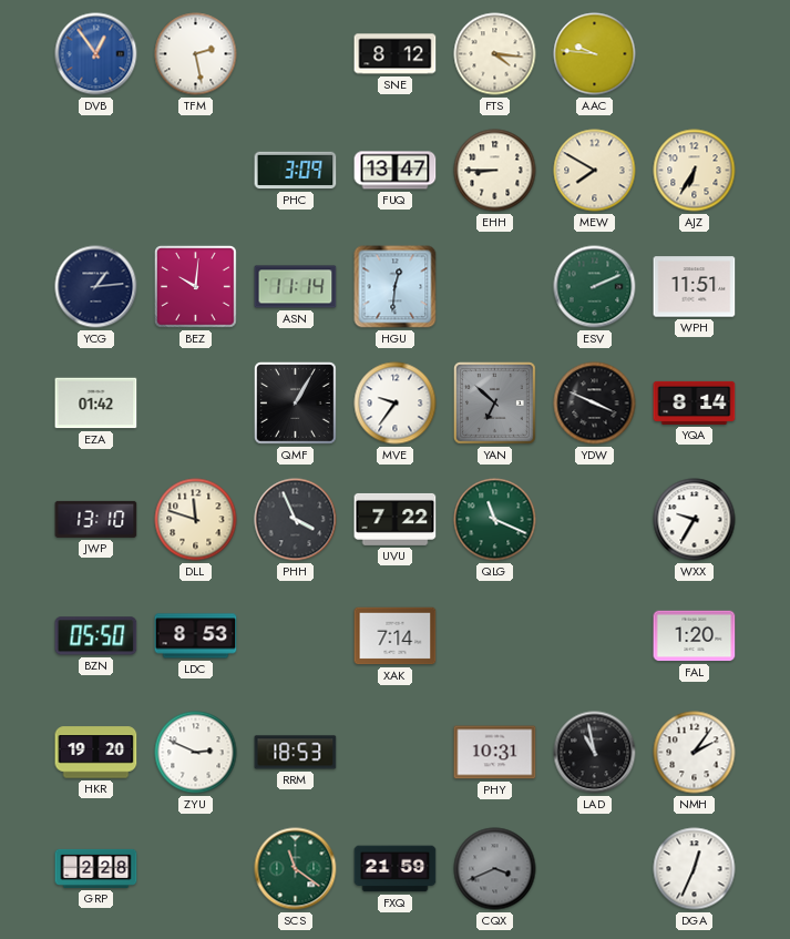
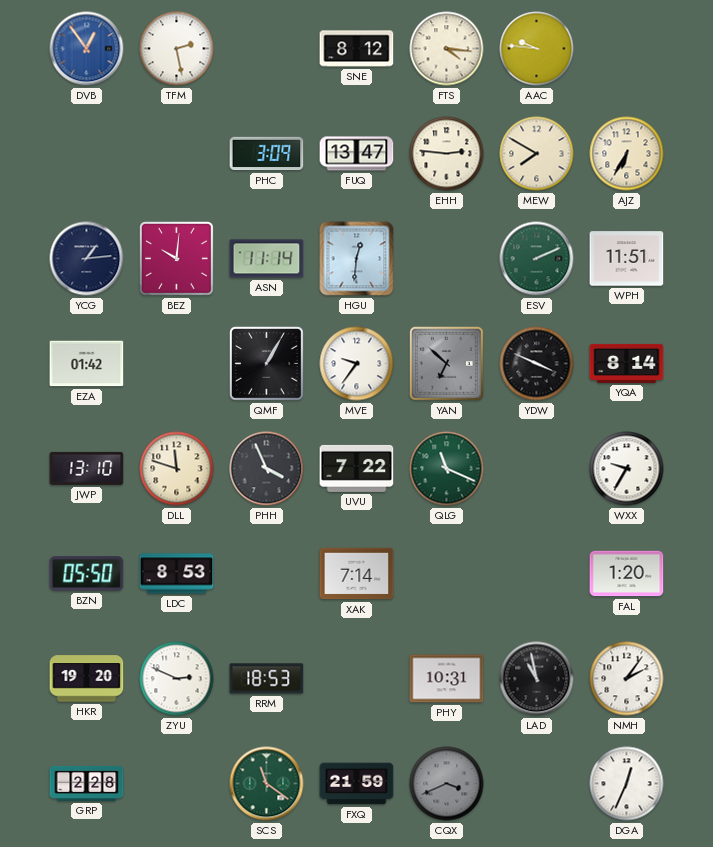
EHH: 8:45 -> 2:46 (447, 154)
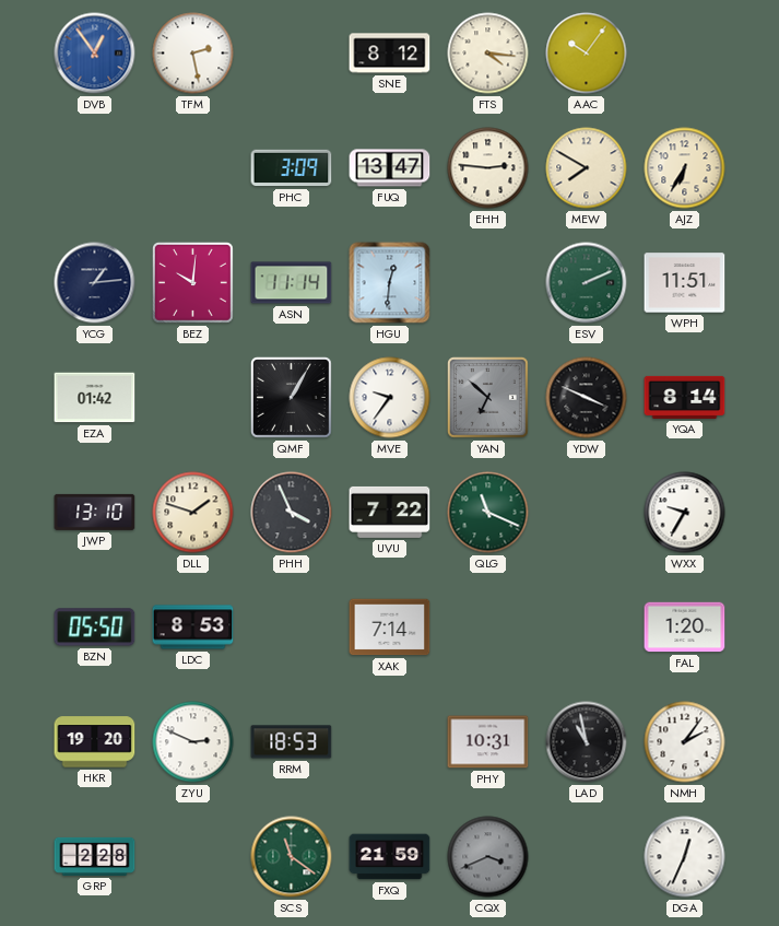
AAC: 9:46 -> 10:06 (587, 54)
DLL: 11:48 -> 1:48 (193, 513)
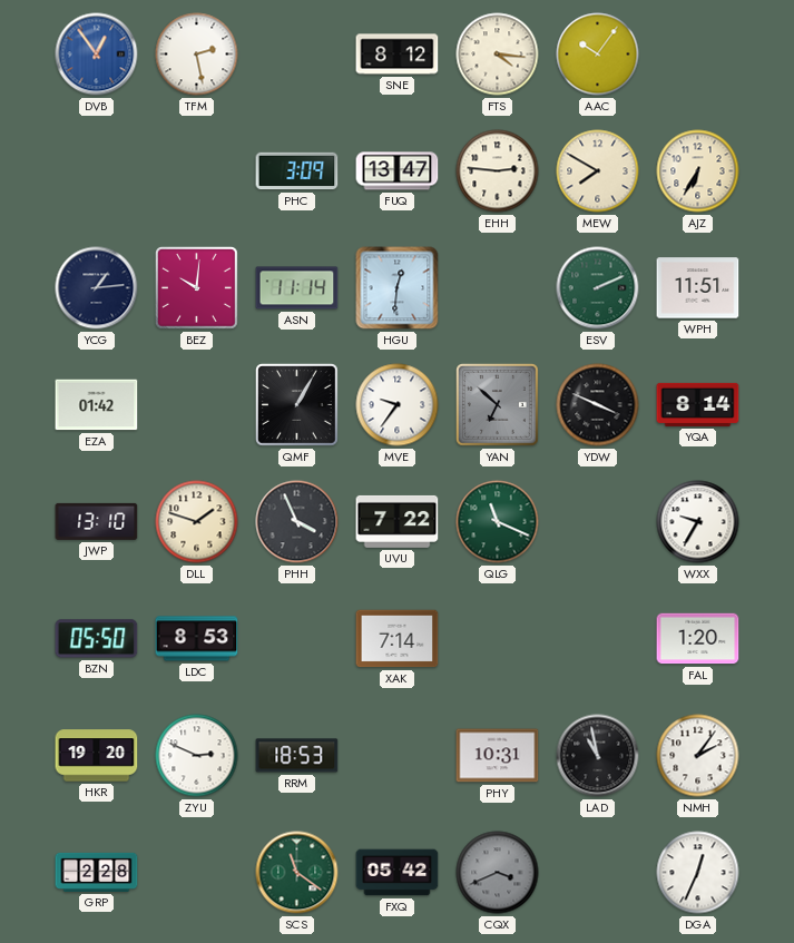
FXQ: 21:59 -> 05:42 (398, 873)
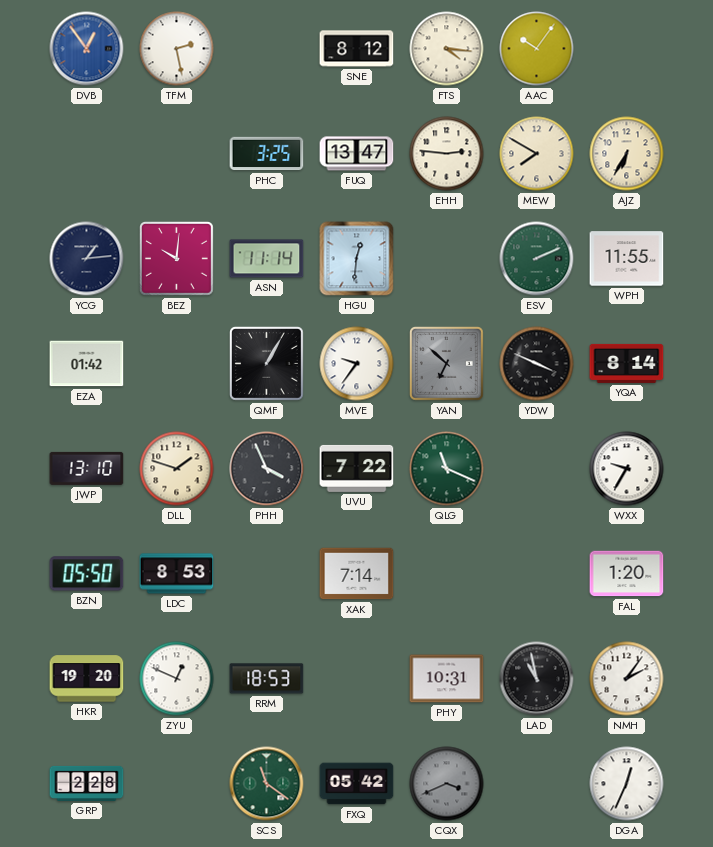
PHC: 3:09 -> 3:25 (267, 154)
WPH: 11:51 -> 11:55 (627, 259)
ZYU: 2:49 -> 12:49 (177, 679)
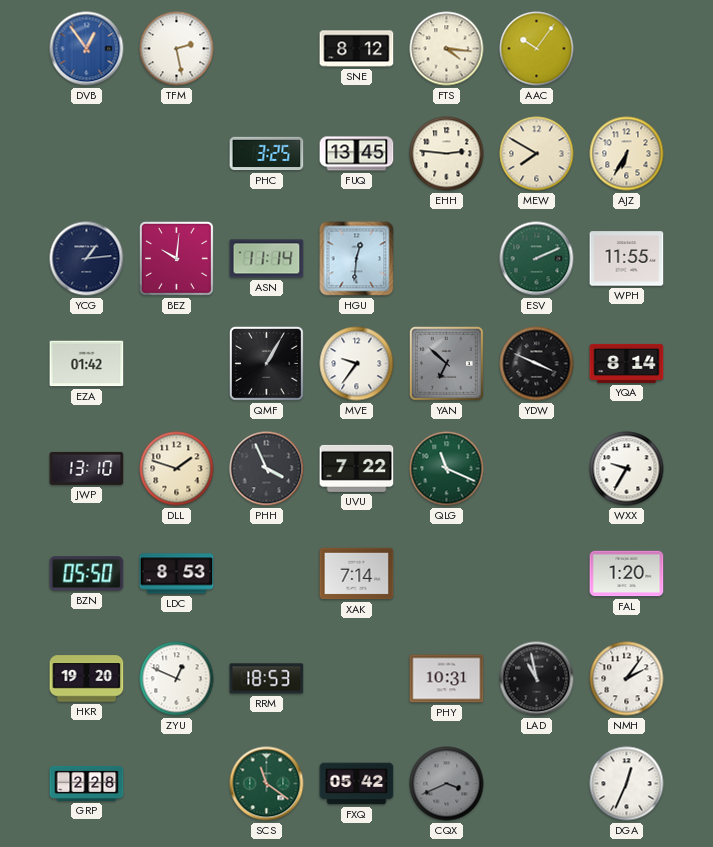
FUQ: 13:47 -> 13:45 (357, 154)
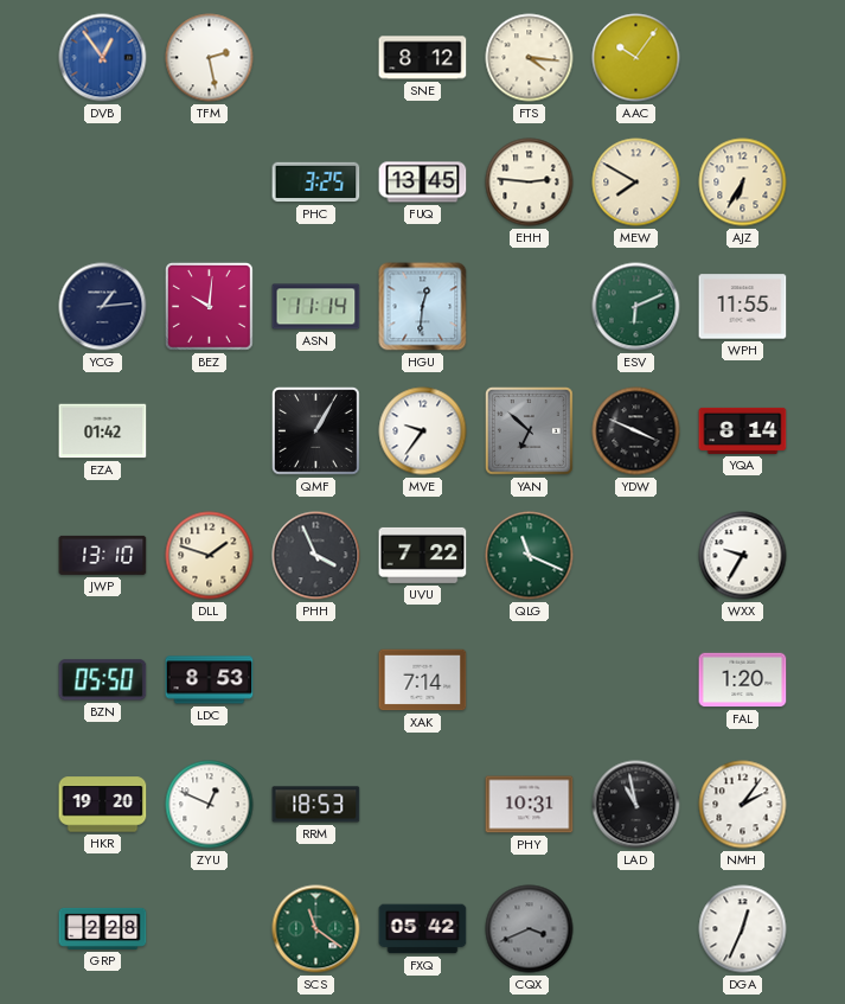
ESV: 2:11 -> 6:11 (636, 307)
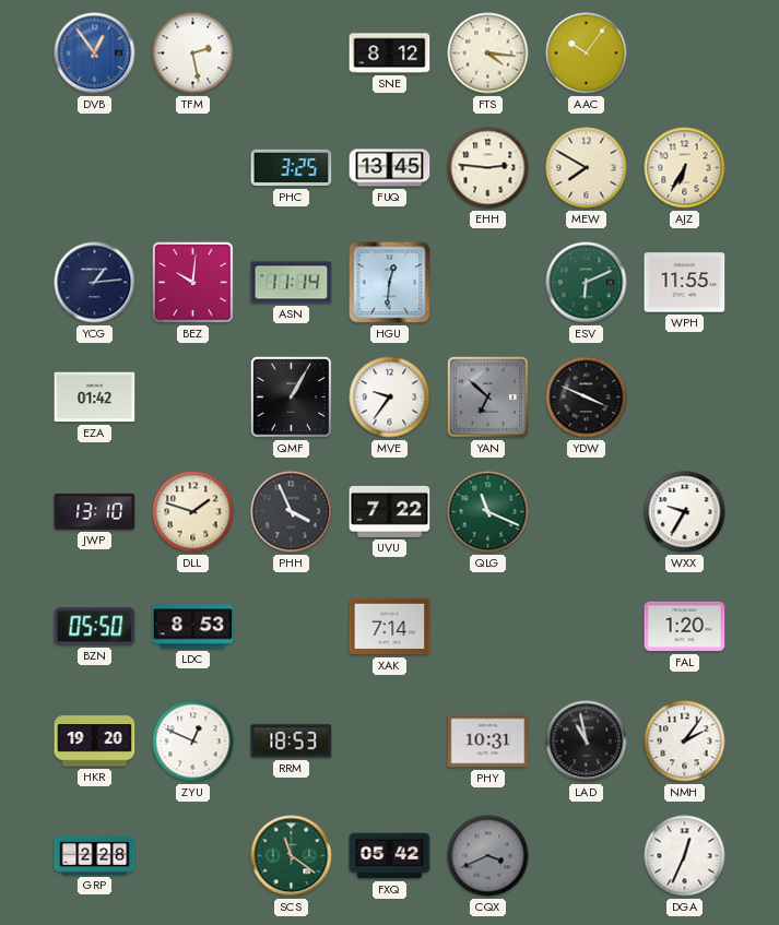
YQA: 8:14 -> none (743, 430)
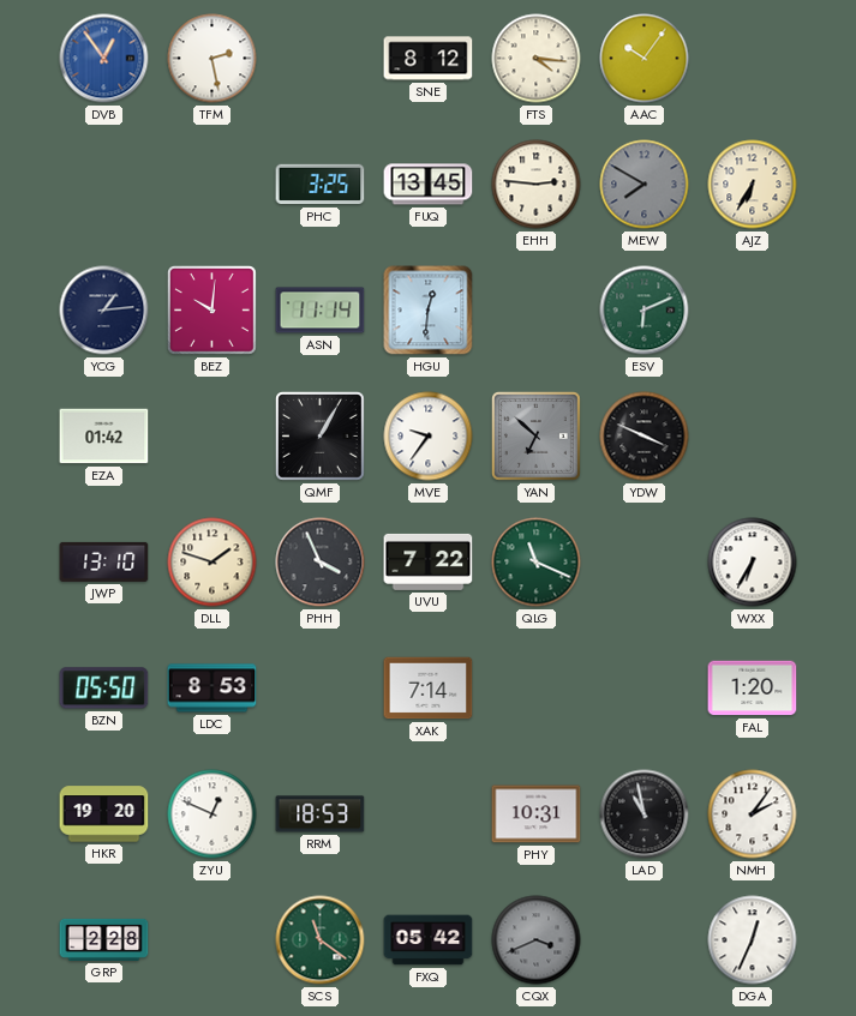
MEW dial: cream -> grey (645, 185)
WPH: 11:55 -> none (685, 283)
WXX: 9:35 -> 6:35 (753, 563)
